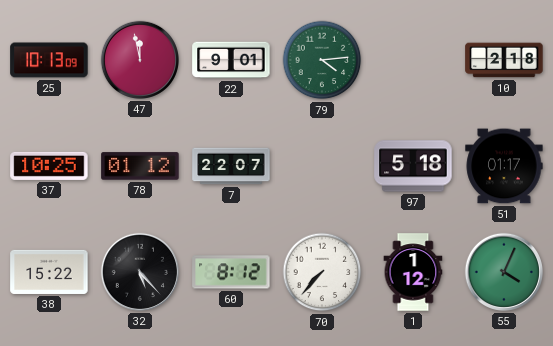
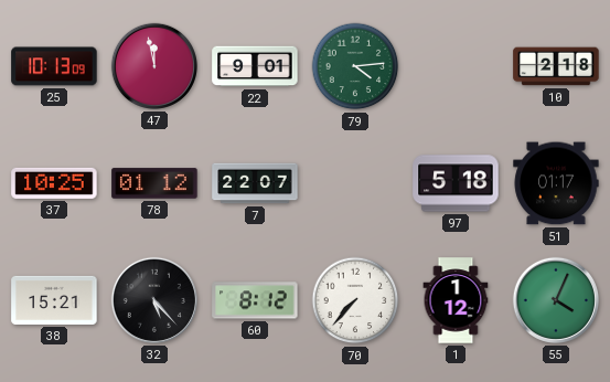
38: 15:22 -> 15:21 (54, 300)
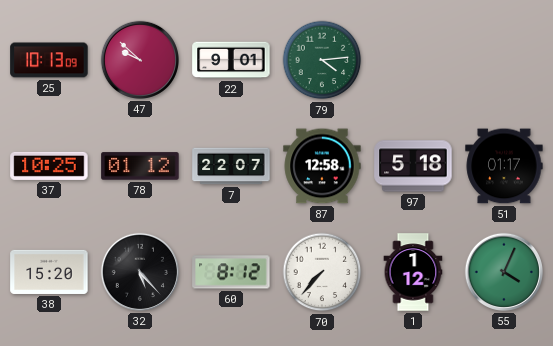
47: 11:58 -> 9:52 (140, 60)
10: 2:18 -> none (556, 66)
87: none -> 12:58 (322, 166)
38: 15:21 -> 15:20 (49, 272)
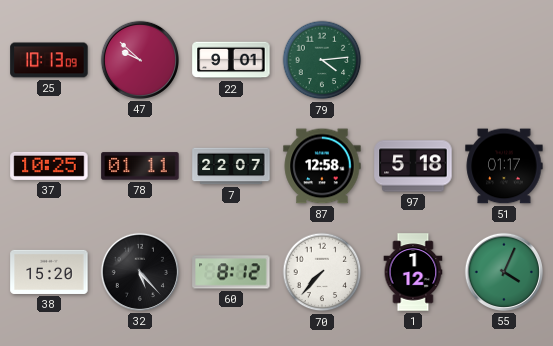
78: 01:12 -> 01:11 (140, 166)
